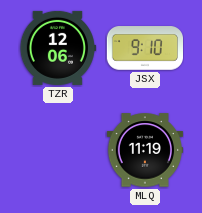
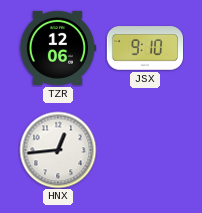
HNX: none -> 12:44 (58, 150)
MLQ: 11:19 -> none (144, 150)
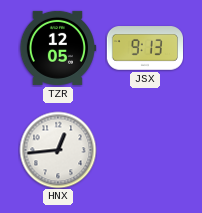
TZR: 12:06 -> 12:05 (57, 48)
JSX: 9:10 -> 9:13 (144, 48)
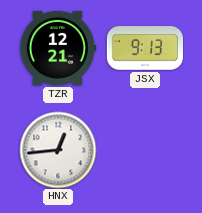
TZR: 12:05 -> 12:21 (57, 48)
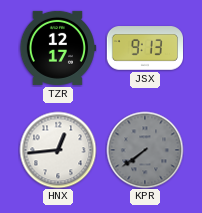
TZR: 12:21 -> 12:17 (57, 48)
KPR: none -> 7:39 (145, 150)
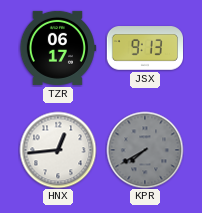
TZR: 12:17 -> 06:17 (57, 48)
KPR: 7:39 -> 7:40 (145, 150)
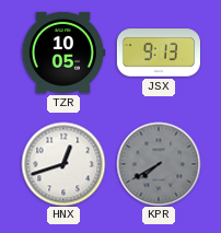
TZR: 06:17 -> 10:05 (62, 53)
HNX: 12:44 -> 12:42 (63, 164)
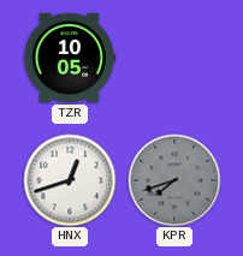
JSX: 9:13 -> none (158, 53)
KPR: 7:40 -> 7:42 (174, 180)
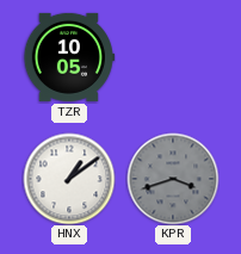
HNX: 12:42 -> 1:09 (69, 179)
KPR: 7:42 -> 3:42 (173, 179)
